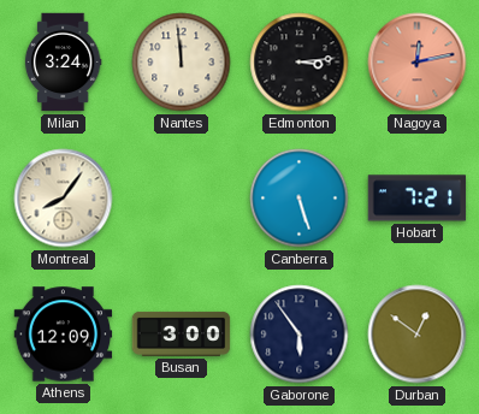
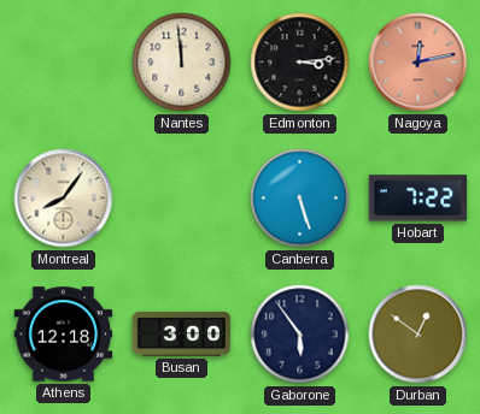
Milan: 3:24 -> none (63, 63)
Hobart: 7:21 -> 7:22 (418, 199)
Athens: 12:09 -> 12:18 (64, 335)
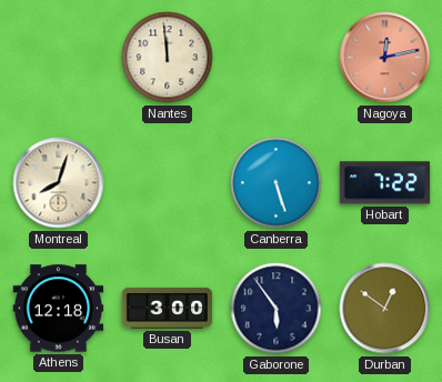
Edmonton: 3:14 -> none (300, 63)
Montreal: 8:06 -> 8:03 (59, 183)
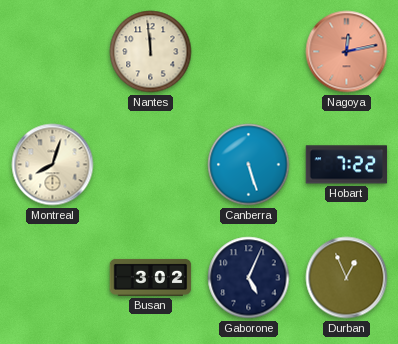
Athens: 12:18 -> none (59, 309)
Busan: 3:00 -> 3:02 (151, 277)
Gaborone: 5:54 -> 5:04 (249, 278)
Durban: 12:51 -> 12:56 (347, 278)
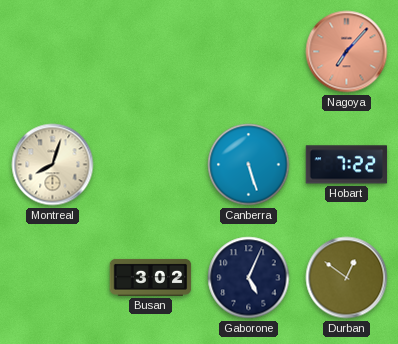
Nantes: 11:59 -> none (151, 52)
Nagoya: 12:13 -> 7:07 (347, 52)
Durban: 12:56 -> 12:51 (347, 278)
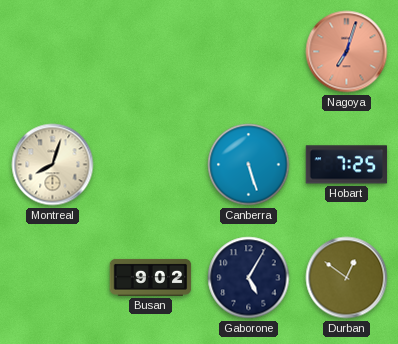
Nagoya: 7:07 -> 7:03 (347, 52)
Hobart: 7:22 -> 7:25 (347, 165)
Busan: 3:02 -> 9:02 (151, 277)
Gaborone: 5:04 -> 5:05 (249, 278)
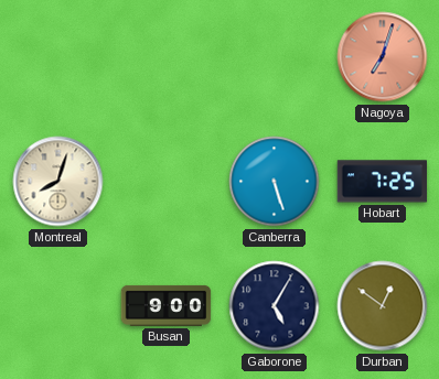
Busan: 9:02 -> 9:00 (167, 305)
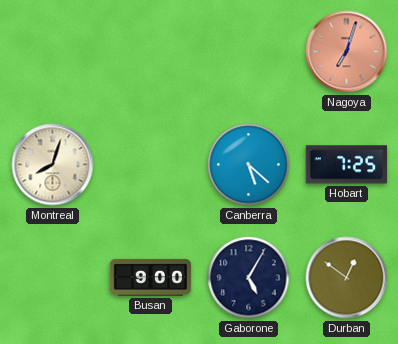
Canberra: 5:27 -> 5:22 (249, 165)
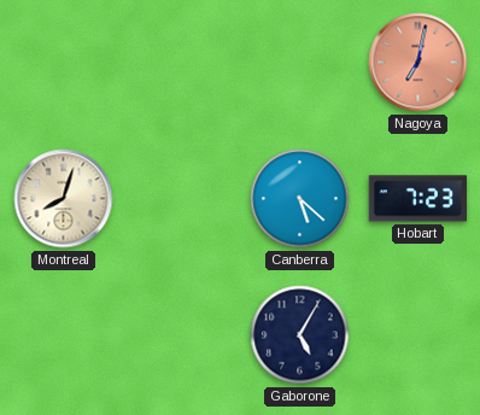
Nagoya: 7:03 -> 7:02 (418, 63)
Hobart: 7:25 -> 7:23 (418, 199)
Busan: 9:00 -> none (151, 277)
Durban: 12:51 -> none (347, 278)
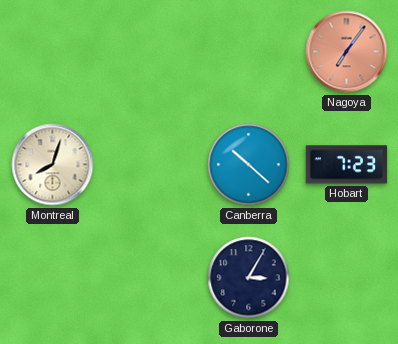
Nagoya: 7:02 -> 7:06 (347, 52)
Canberra: 5:22 -> 10:22 (249, 165)
Gaborone: 5:05 -> 3:05 (249, 278)
